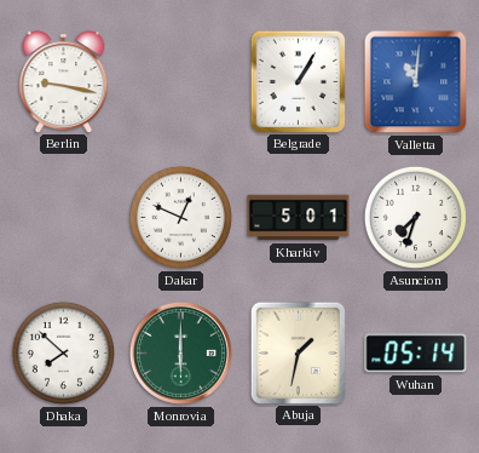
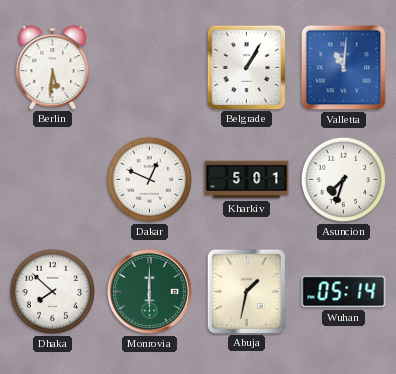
Berlin: 9:17 -> 5:31 (53, 67)
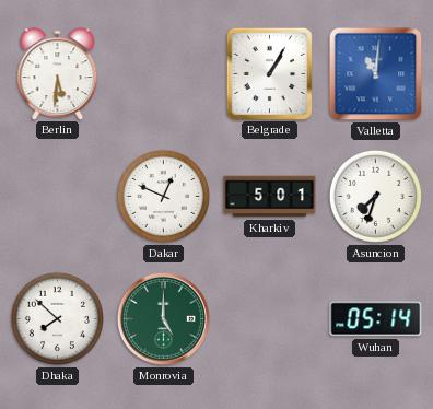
Monrovia: 6:00 -> 5:00 (163, 318)
Abuja: 1:32 -> none (246, 291)
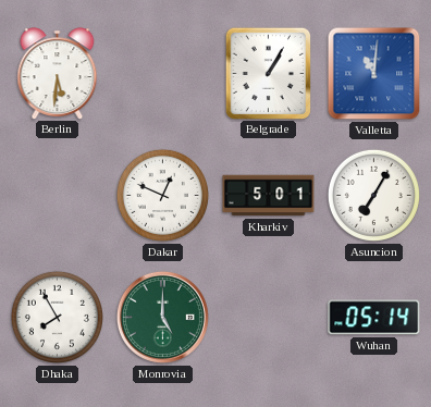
Asuncion: 7:33 -> 7:05 (373, 195)
Dhaka: 7:52 -> 7:55 (57, 317)
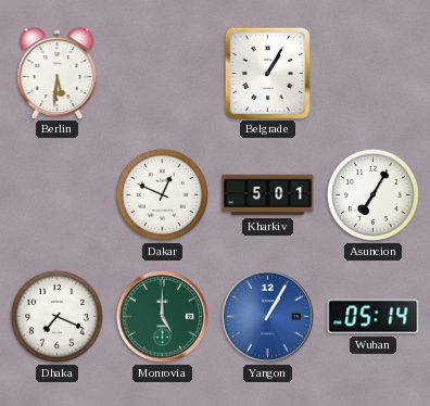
Valletta: 11:01 -> none (374, 74)
Dhaka: 7:55 -> 7:19 (56, 316)
Yangon: none -> 1:05 (267, 316)
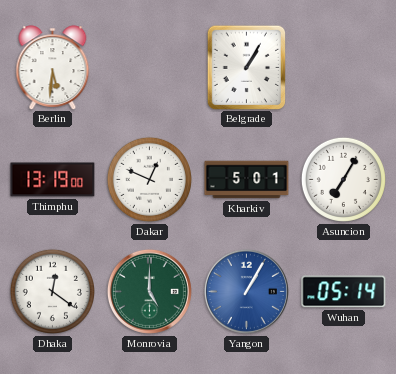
Thimphu: none -> 13:19 (53, 180)
Dhaka: 7:19 -> 12:21 (52, 291)
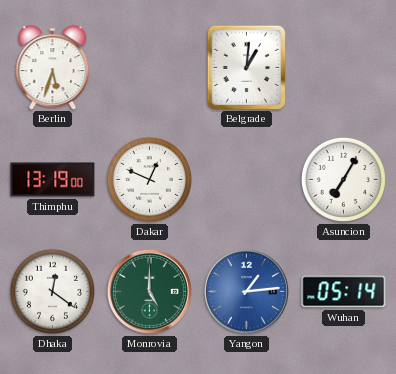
Berlin: 5:31 -> 5:33 (53, 67)
Belgrade: 1:05 -> 1:01 (246, 67)
Kharkiv: 5:01 -> none (247, 180)
Yangon: 1:05 -> 1:14 (246, 291)
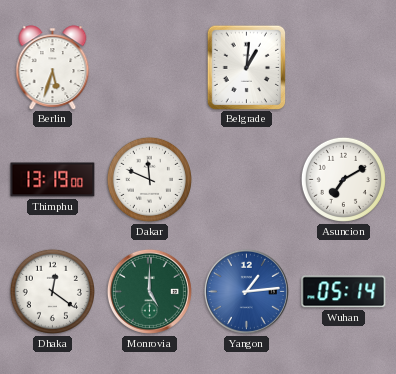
Dakar: 12:49 -> 11:49 (149, 179)
Asuncion: 7:05 -> 7:10 (343, 179)
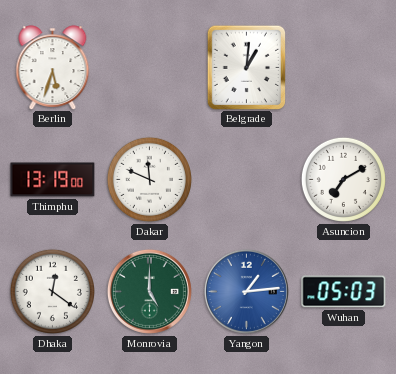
Wuhan: 05:14 -> 05:03 (344, 292)
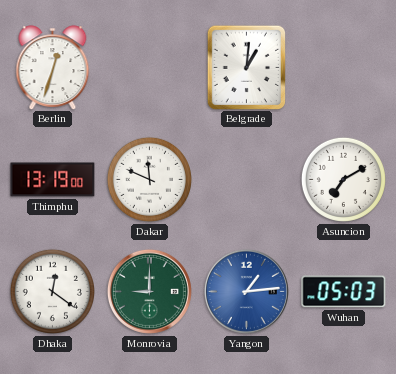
Berlin: 5:33 -> 12:33 (53, 67)
Monrovia: 5:00 -> 9:00 (149, 291)
